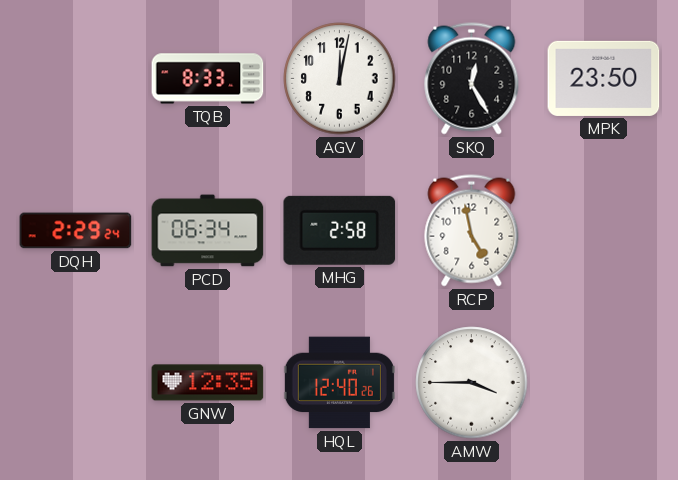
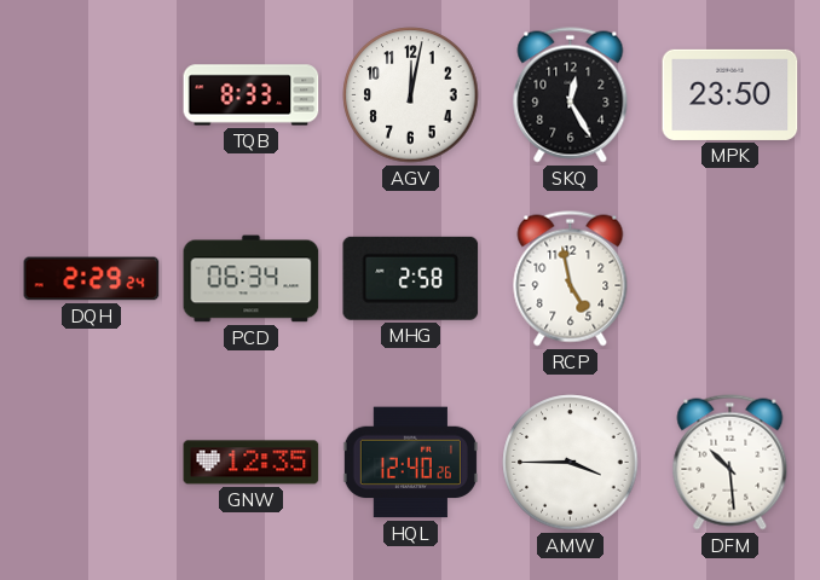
DFM: none -> 10:29 (731, 463)
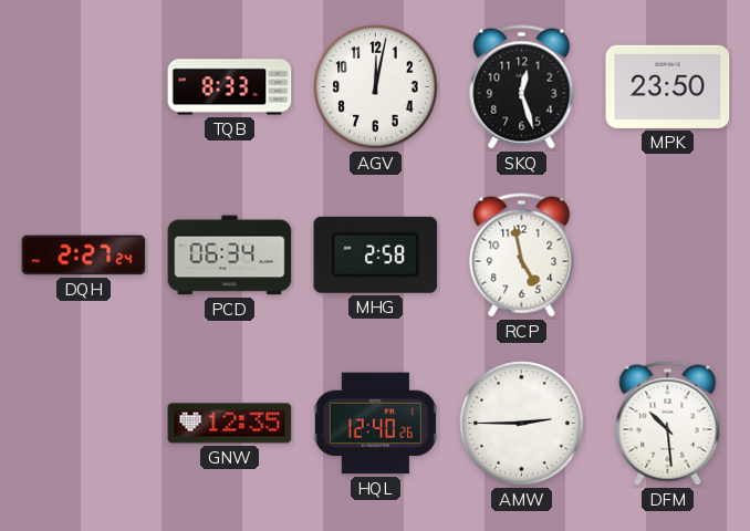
SKQ: 12:25 -> 12:27 (522, 87)
DQH: 2:29 -> 2:27 (84, 256)
AMW: 3:45 -> 2:45 (522, 424)
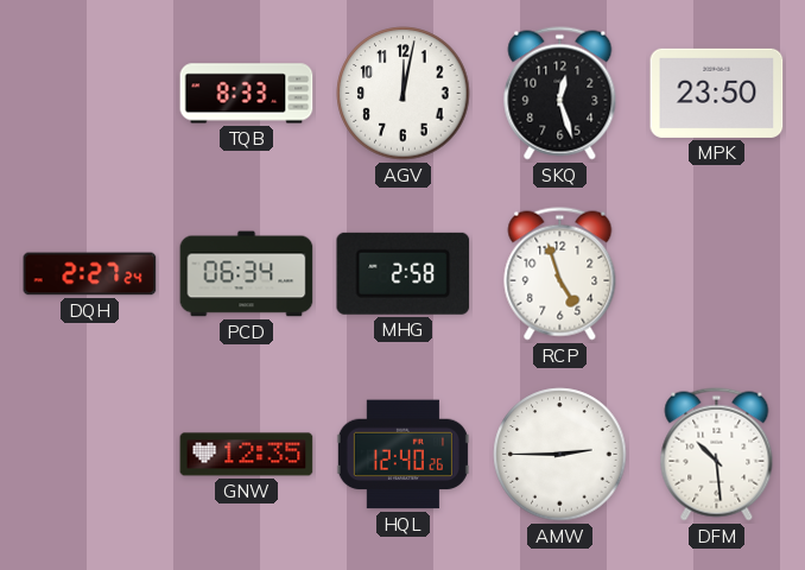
RCP: 4:58 -> 4:57 (560, 274)
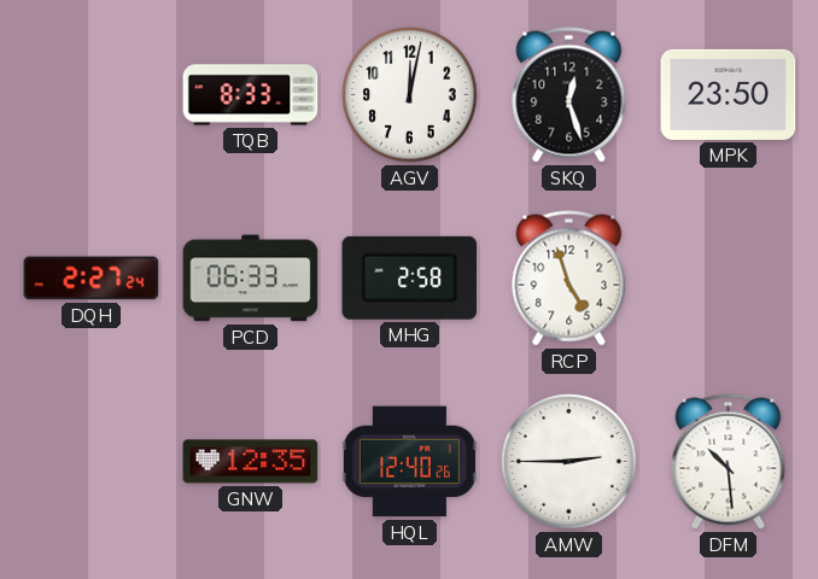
PCD: 06:34 -> 06:33 (251, 279)
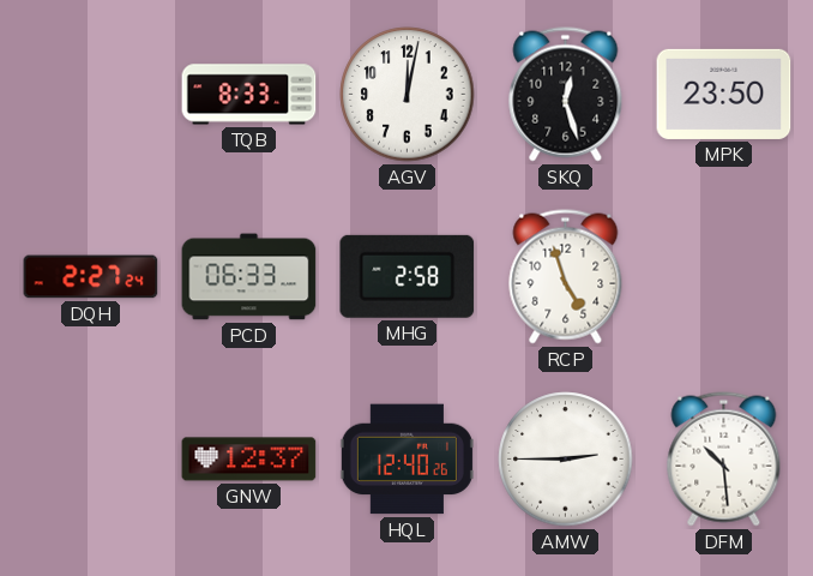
GNW: 12:35 -> 12:37 (249, 460)
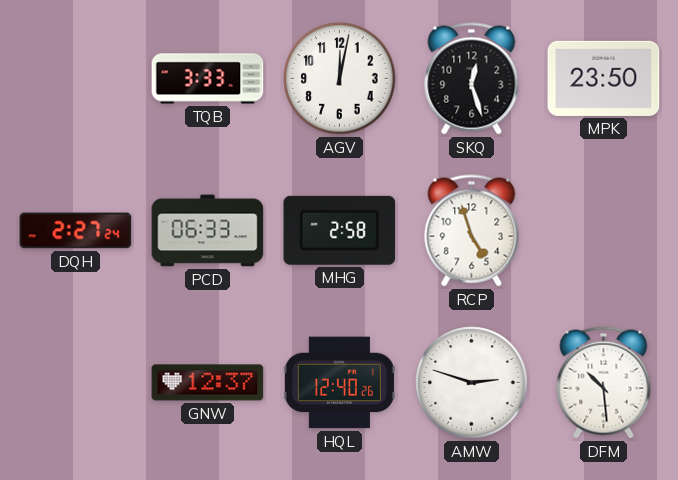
TQB: 8:33 -> 3:33 (208, 79)
AMW: 2:45 -> 2:48 (472, 383)
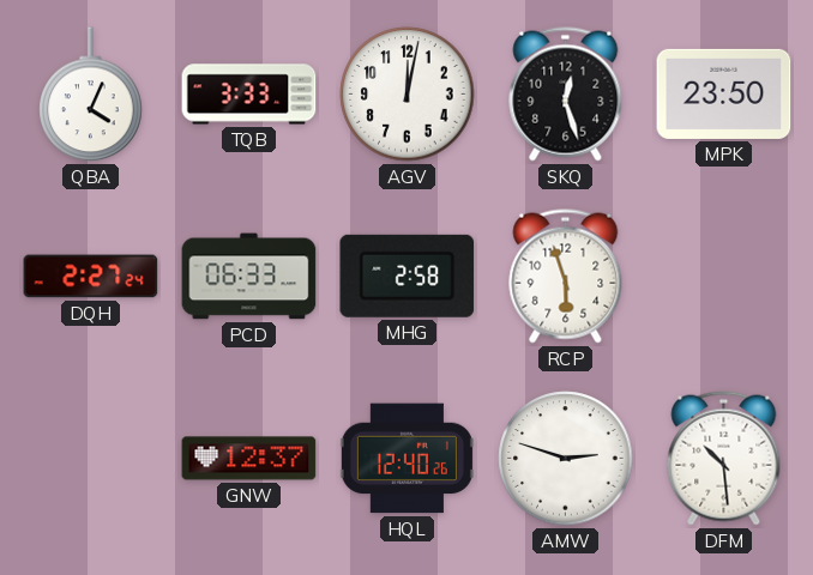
QBA: none -> 4:04 (91, 95)
RCP: 4:57 -> 5:57 (566, 277)
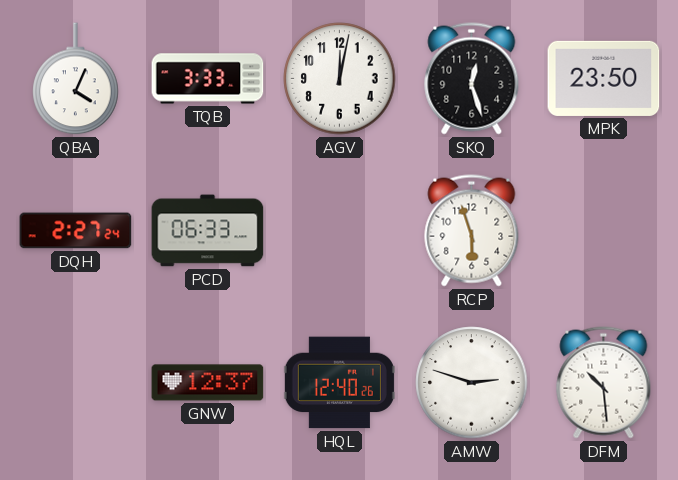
MHG: 2:58 -> none (408, 276)
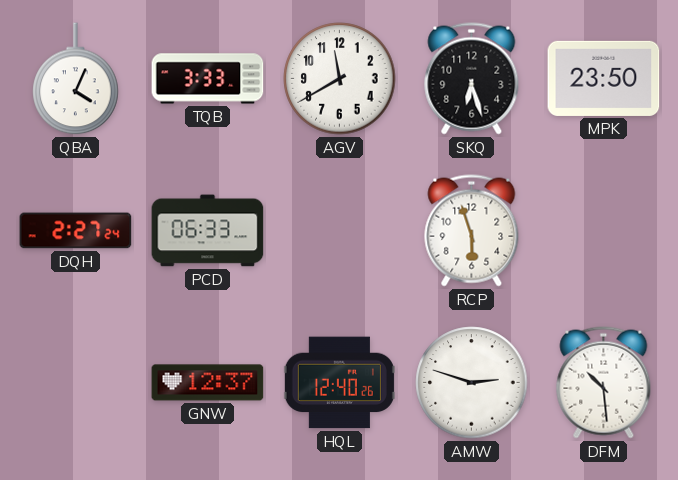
AGV: 12:02 -> 11:40 (340, 79)
SKQ: 12:27 -> 6:27 (472, 79)
